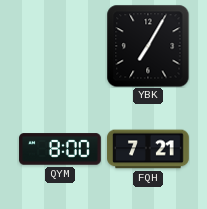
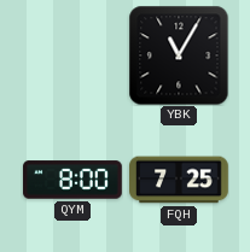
YBK: 7:05 -> 11:05 (179, 55)
FQH: 7:21 -> 7:25 (179, 180)
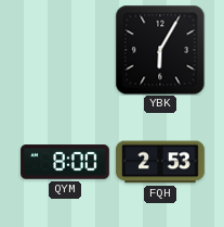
YBK: 11:05 -> 6:05 (160, 50)
FQH: 7:25 -> 2:53 (160, 162)
